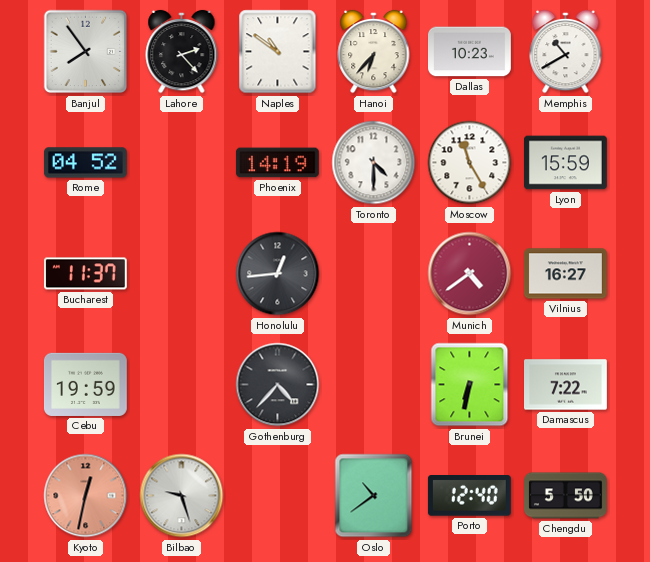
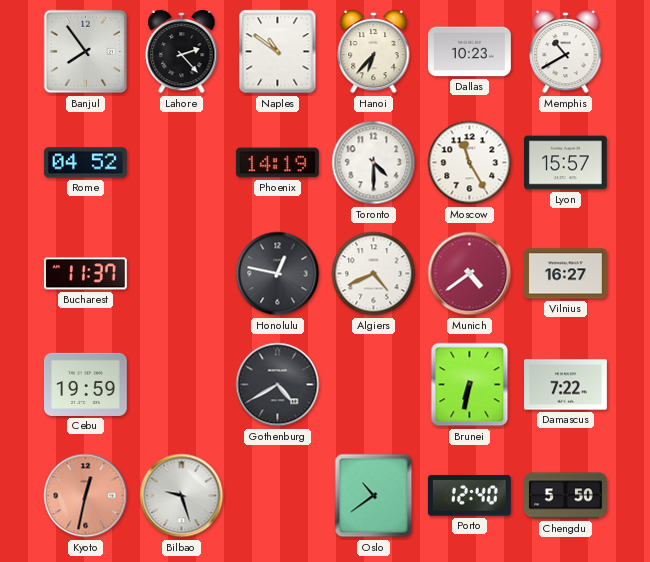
Lyon: 15:59 -> 15:57 (566, 163)
Honolulu: 12:44 -> 12:47 (278, 274)
Algiers: none -> 4:41 (374, 274)
Gothenburg: 4:37 -> 4:40 (278, 385)
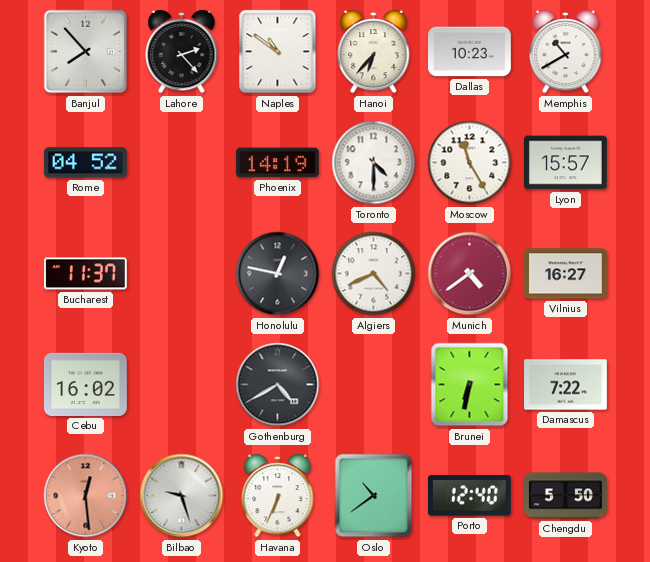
Banjul: 7:54 -> 7:53 (86, 52)
Cebu: 19:59 -> 16:02 (85, 384)
Kyoto: 12:32 -> 12:29 (86, 496)
Havana: none -> 6:34 (278, 496)
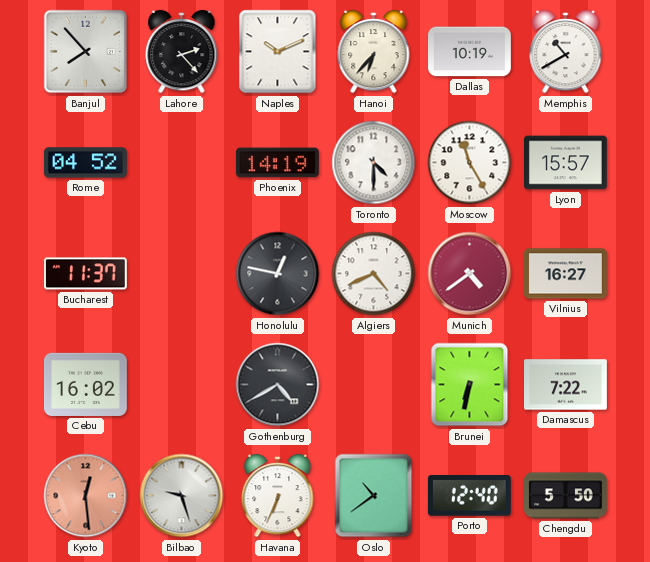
Naples: 10:51 -> 10:11 (278, 52)
Dallas: 10:23 -> 10:19 (470, 52)
